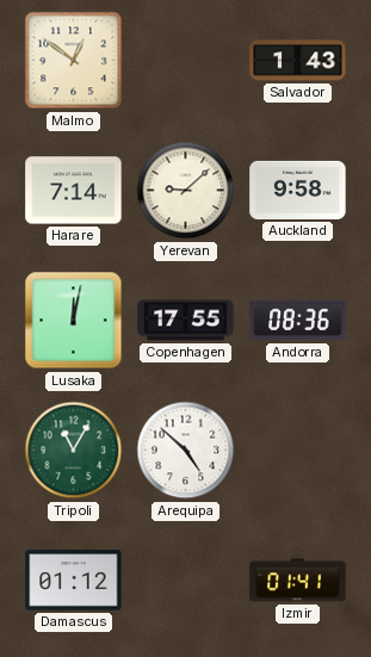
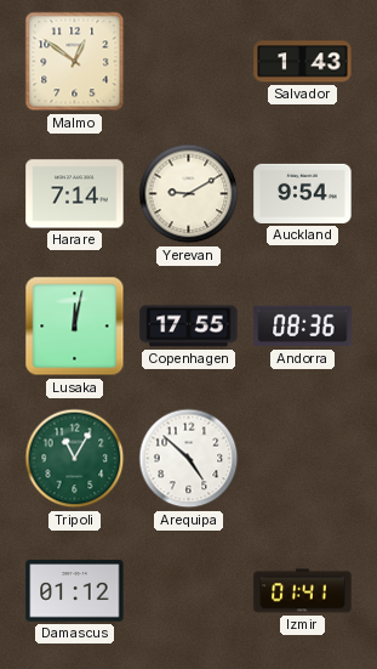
Yerevan: 9:08 -> 9:10 (189, 194)
Auckland: 9:58 -> 9:54 (303, 193)
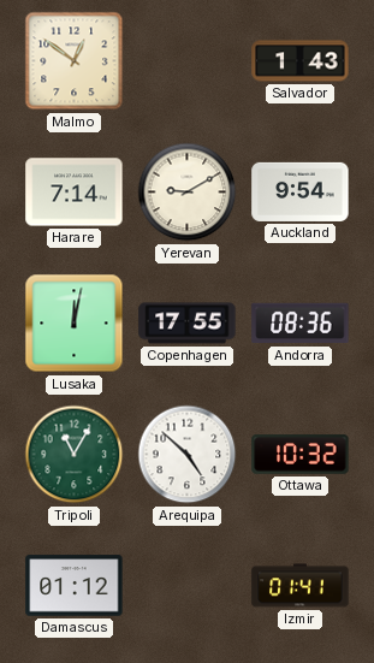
Ottawa: none -> 10:32 (301, 455)
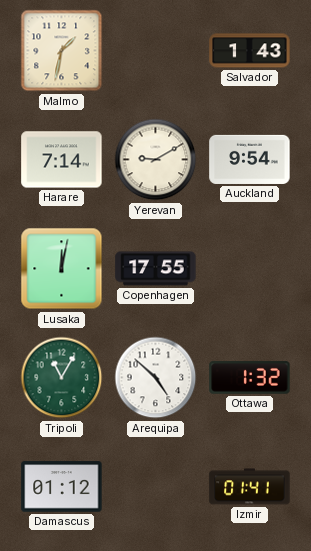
Malmo: 12:51 -> 1:32 (62, 51)
Andorra: 08:36 -> none (301, 324)
Ottawa: 10:32 -> 1:32 (250, 378)
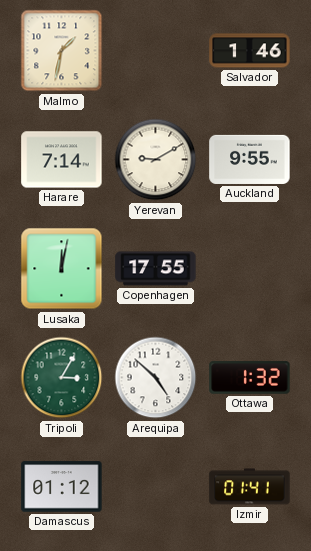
Salvador: 1:43 -> 1:46 (250, 51)
Auckland: 9:54 -> 9:55 (250, 159)
Tripoli: 11:05 -> 3:05 (62, 378)
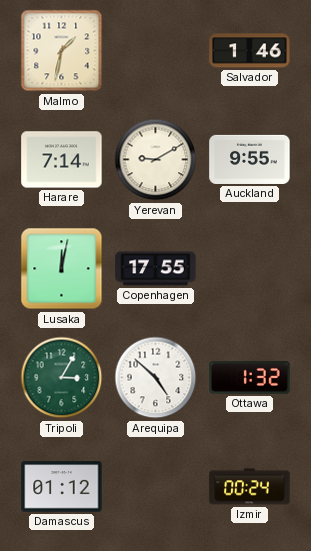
Izmir: 01:41 -> 00:24 (250, 487)
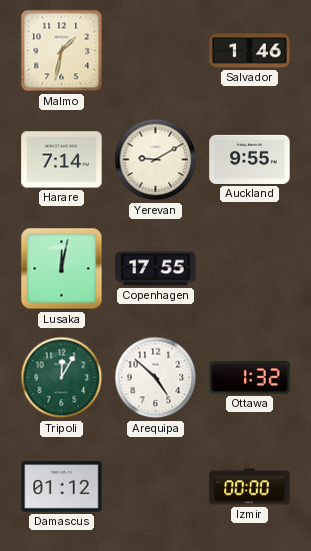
Tripoli: 3:05 -> 12:05 (62, 378)
Izmir: 00:24 -> 00:00 (250, 487)
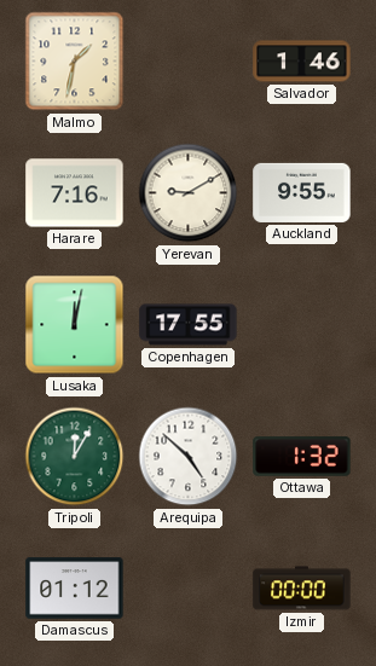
Harare: 7:14 -> 7:16 (75, 193)
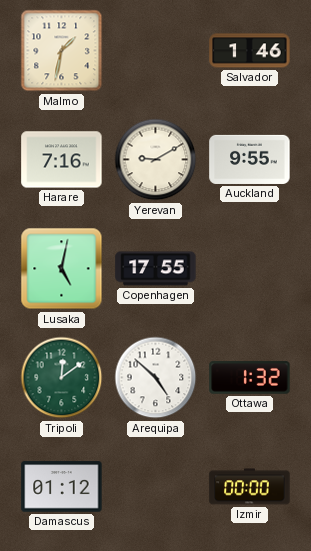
Lusaka: 12:02 -> 5:02 (62, 269)
Tripoli: 12:05 -> 12:09 (62, 378)
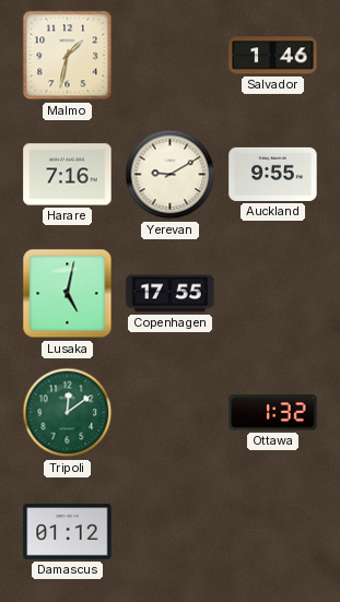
Arequipa: 4:52 -> none (156, 378)
Izmir: 00:00 -> none (250, 487)
